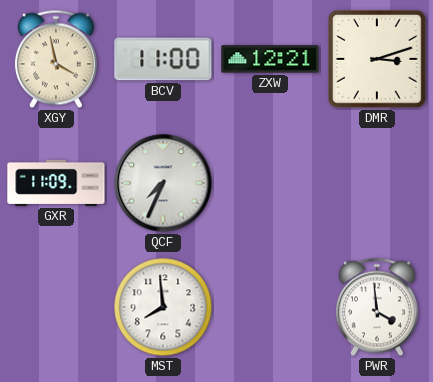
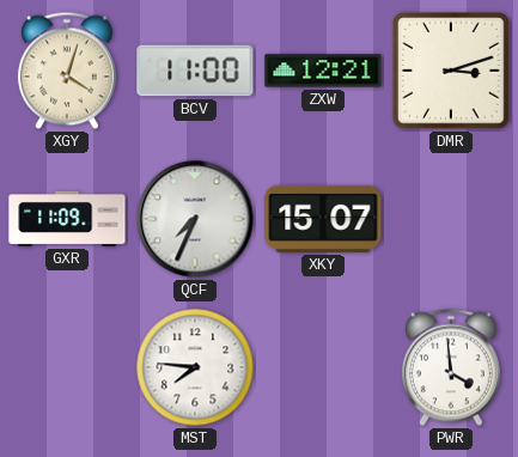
XGY: 3:58 -> 4:03 (67, 71)
XKY: none -> 15:07 (323, 219)
MST: 7:59 -> 7:46 (195, 367)
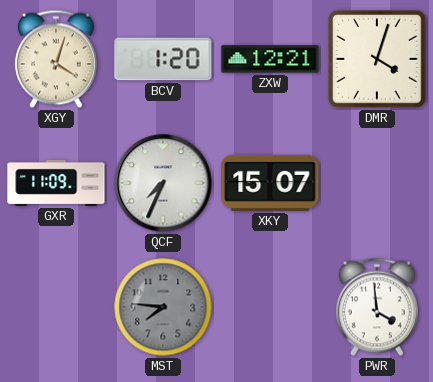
BCV: 11:00 -> 1:20 (163, 59)
DMR: 3:12 -> 4:03 (378, 60)
MST dial: white -> grey (163, 307)
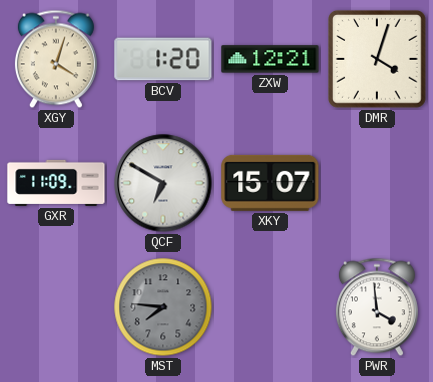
QCF: 7:34 -> 6:50 (163, 183)
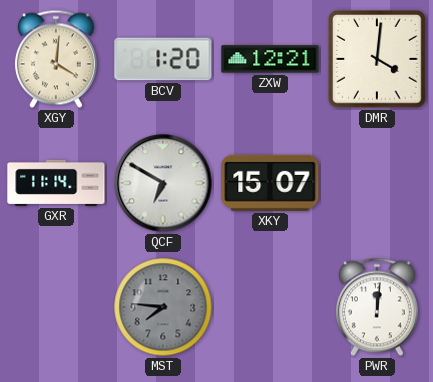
XGY: 4:03 -> 4:01 (56, 59)
DMR: 4:03 -> 4:01 (378, 60)
GXR: 11:09 -> 11:14 (56, 183)
PWR: 3:59 -> 12:01 (377, 307)
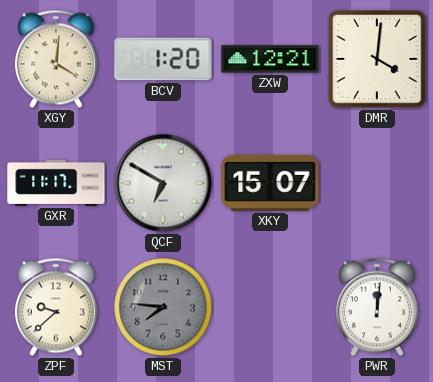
GXR: 11:14 -> 11:17 (56, 183)
ZPF: none -> 9:38 (56, 307)
